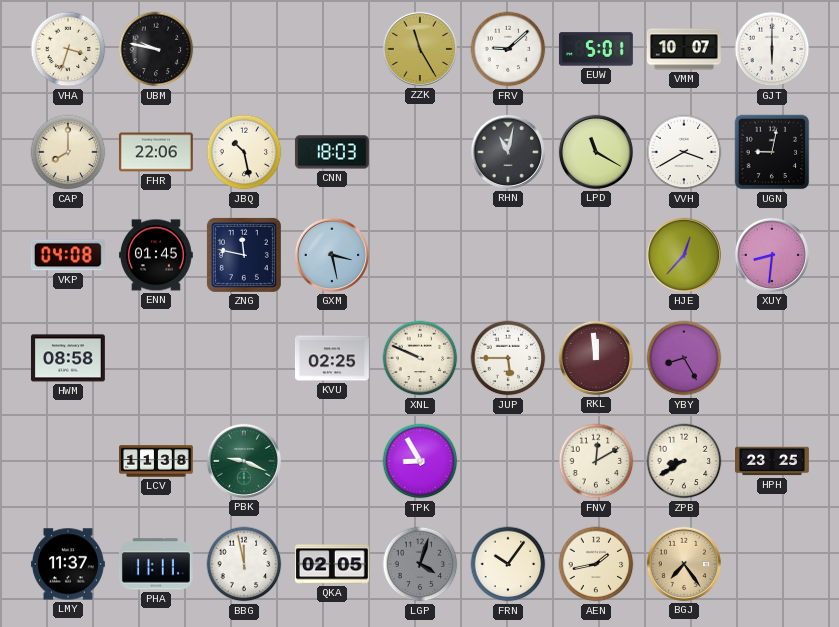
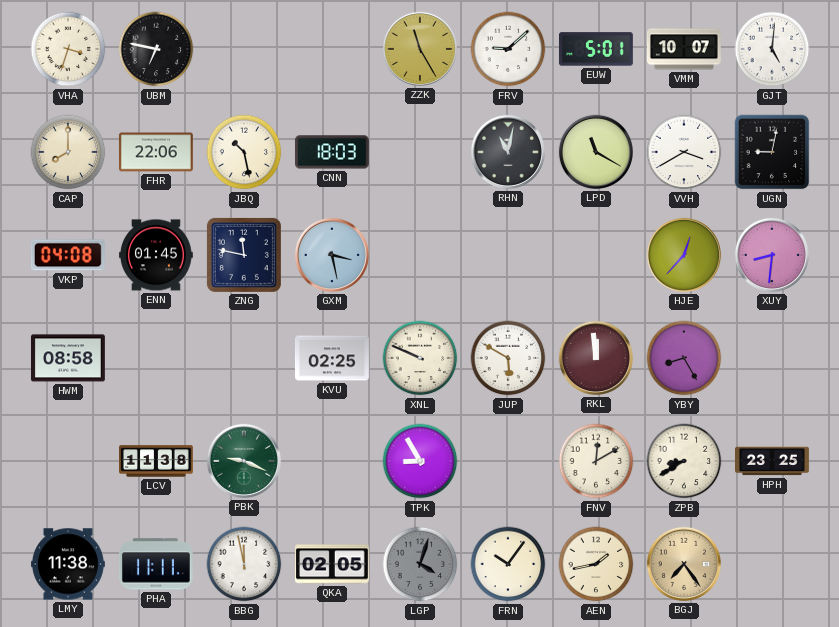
UBM: 9:47 -> 6:47 (156, 49)
GJT: 6:00 -> 5:01 (772, 49)
JUP: 5:45 -> 5:50 (508, 358)
LMY: 11:37 -> 11:38 (69, 564)
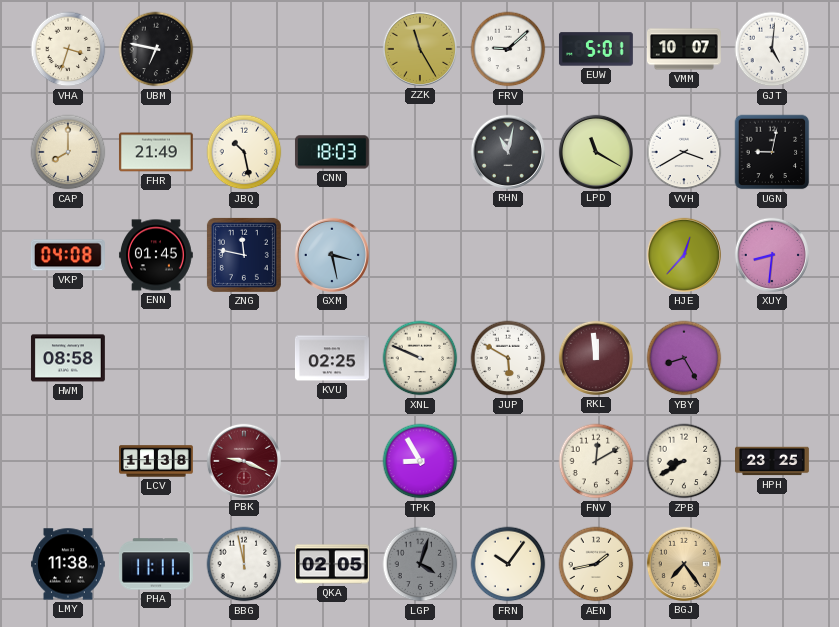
FHR: 22:06 -> 21:49 (156, 152)
PBK dial: green -> burgundy (244, 461)
